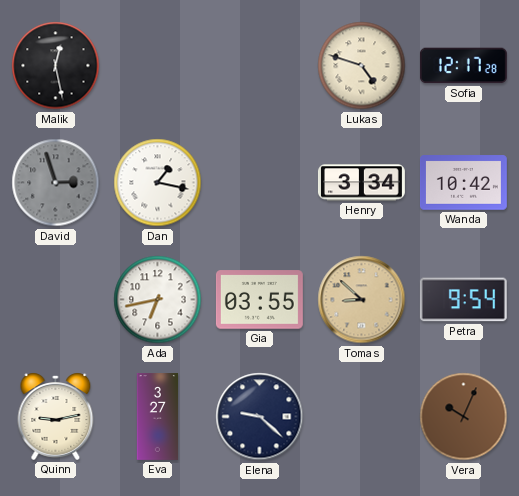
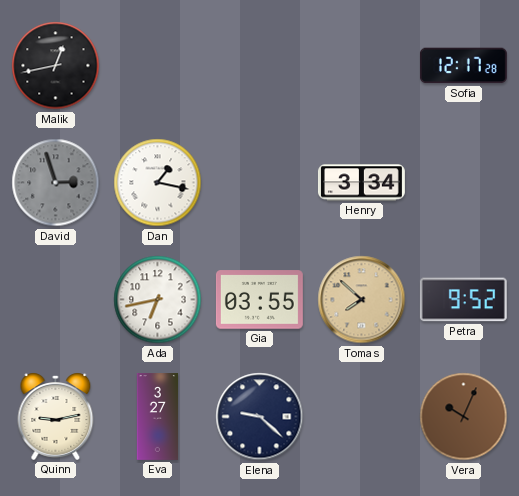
Malik: 12:28 -> 12:43 (56, 66)
Lukas: 4:48 -> none (362, 66)
Wanda: 10:42 -> none (463, 183)
Tomas: 8:52 -> 7:52 (362, 300)
Petra: 9:54 -> 9:52 (463, 300)
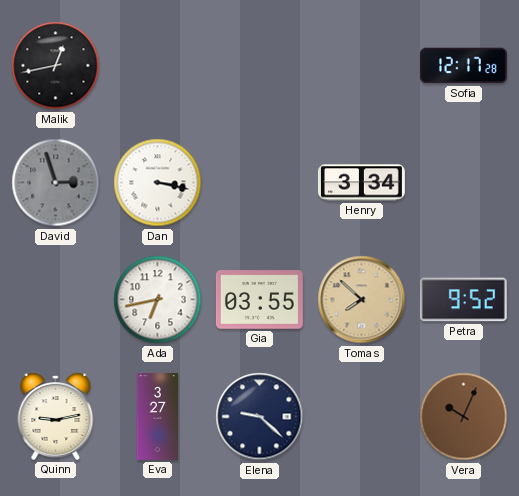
Dan: 1:17 -> 3:17 (158, 183)
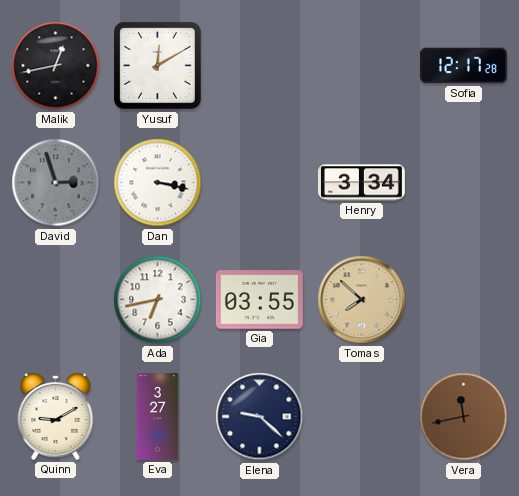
Yusuf: none -> 12:10 (158, 66)
Petra: 9:52 -> none (463, 300)
Quinn: 9:13 -> 9:10 (56, 416)
Vera: 10:04 -> 11:43 (464, 417)
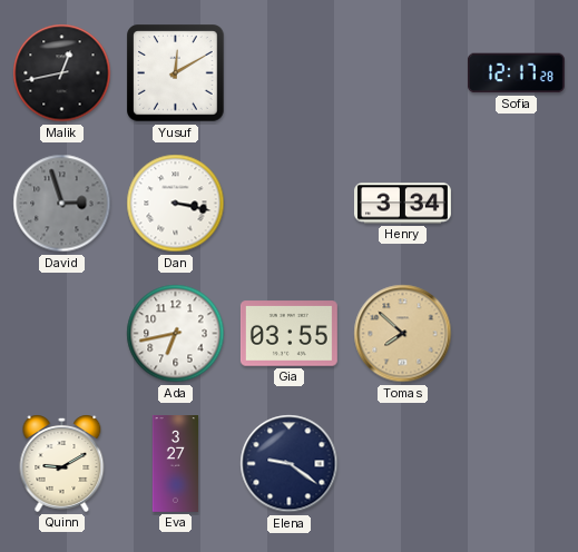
Elena: 9:22 -> 9:21 (290, 464)
Vera: 11:43 -> none (464, 417)
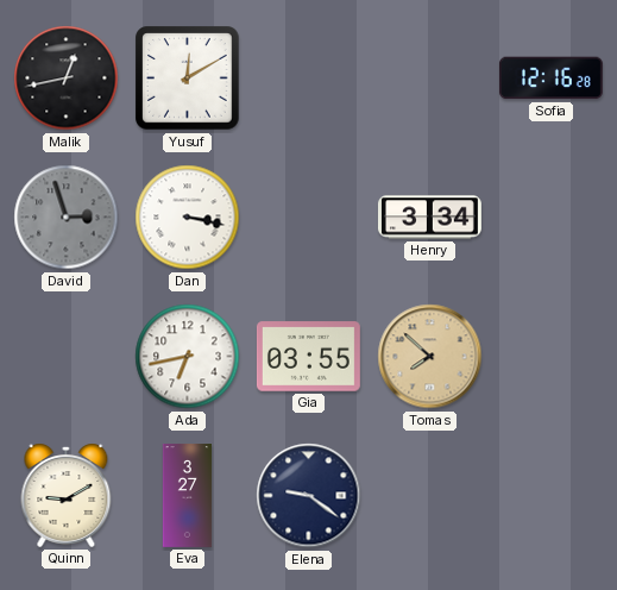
Sofia: 12:17 -> 12:16 (550, 79)
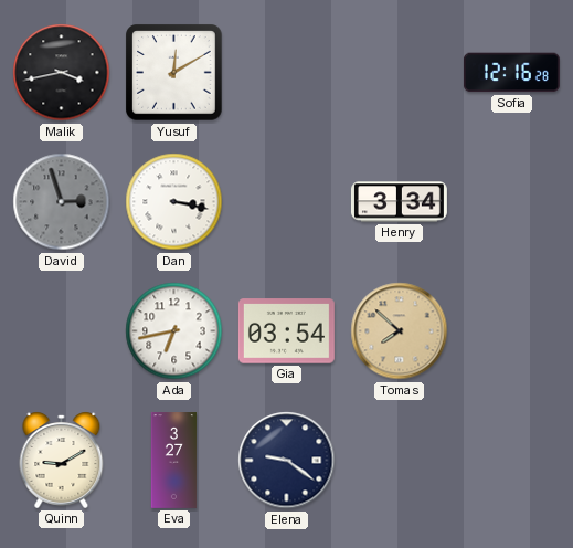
Malik: 12:43 -> 3:43 (62, 73)
Gia: 03:55 -> 03:54 (286, 331)
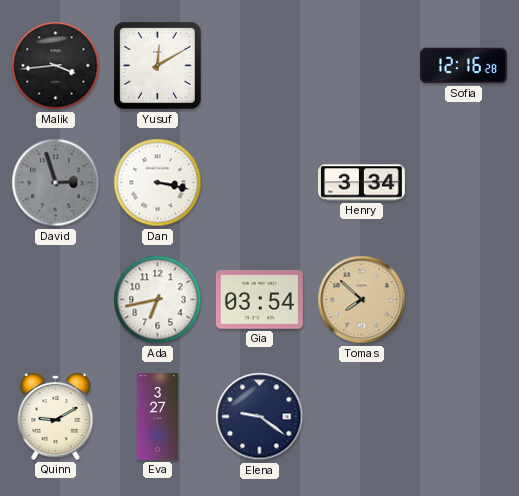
Malik: 3:43 -> 3:44 (56, 66)
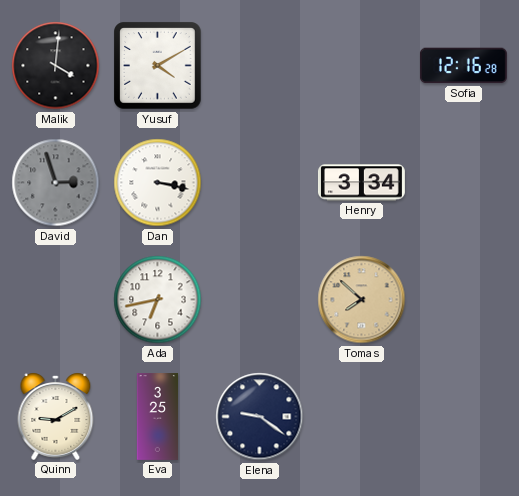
Malik: 3:44 -> 4:01 (56, 66)
Yusuf: 12:10 -> 4:10 (158, 66)
Gia: 03:54 -> none (259, 300)
Eva: 3:27 -> 3:25 (158, 417)
